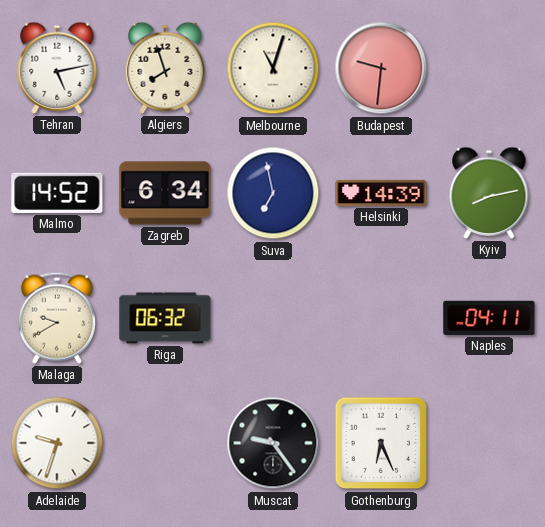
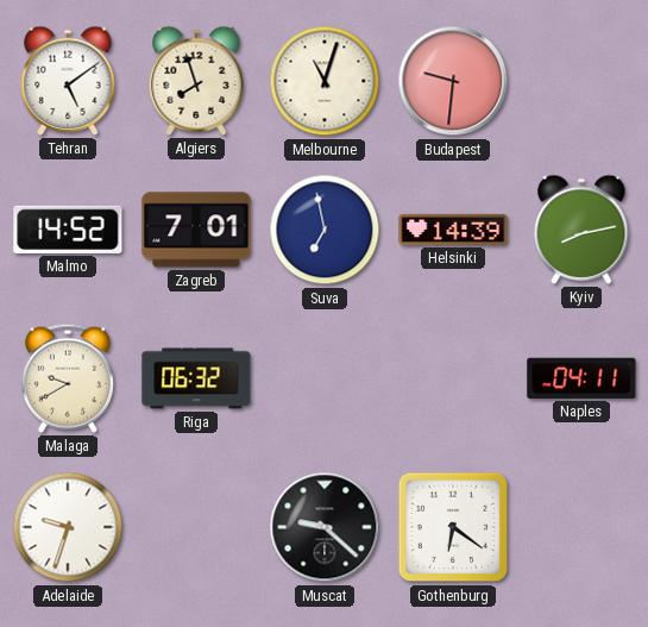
Tehran: 5:13 -> 5:09 (68, 81)
Zagreb: 6:34 -> 7:01 (196, 230)
Muscat: 9:24 -> 9:22 (325, 527)
Gothenburg: 6:26 -> 6:21 (453, 527)
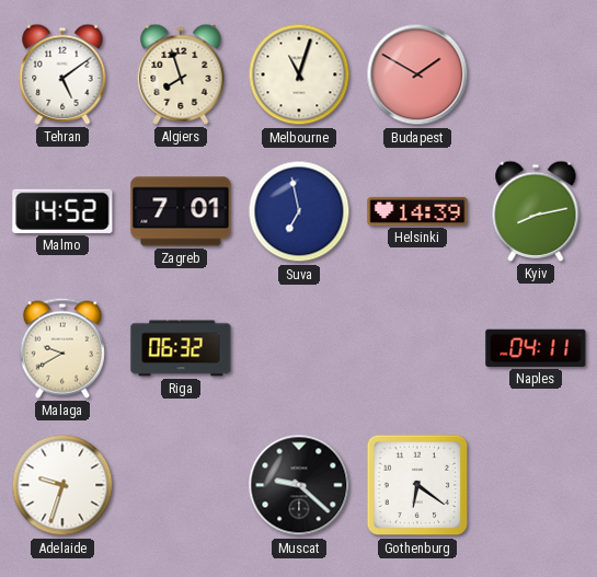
Budapest: 9:31 -> 1:50 (417, 74)
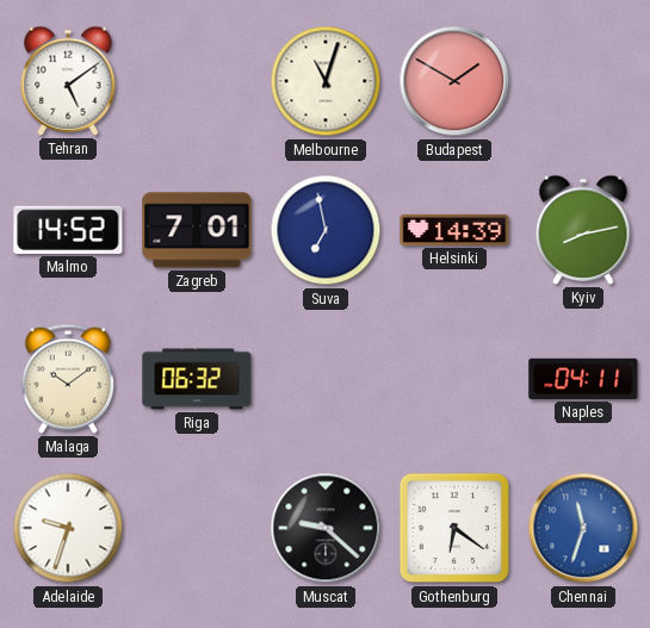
Algiers: 7:57 -> none (181, 74)
Malaga: 9:40 -> 10:09 (68, 379)
Chennai: none -> 11:33 (583, 528)
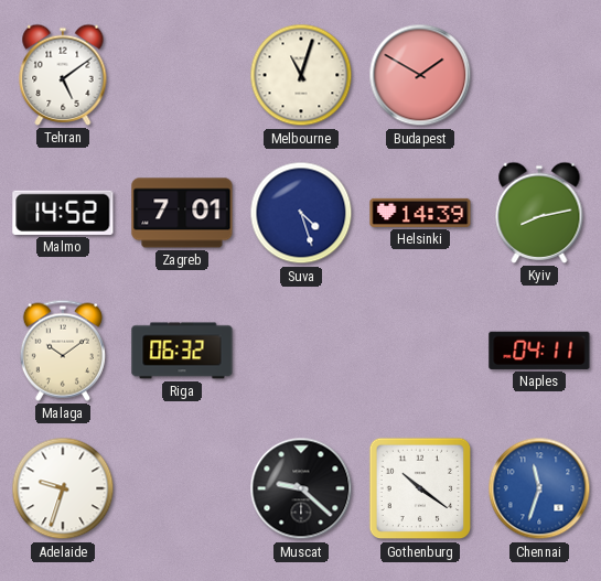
Suva: 6:58 -> 4:27 (301, 213)
Gothenburg: 6:21 -> 10:21 (420, 488)
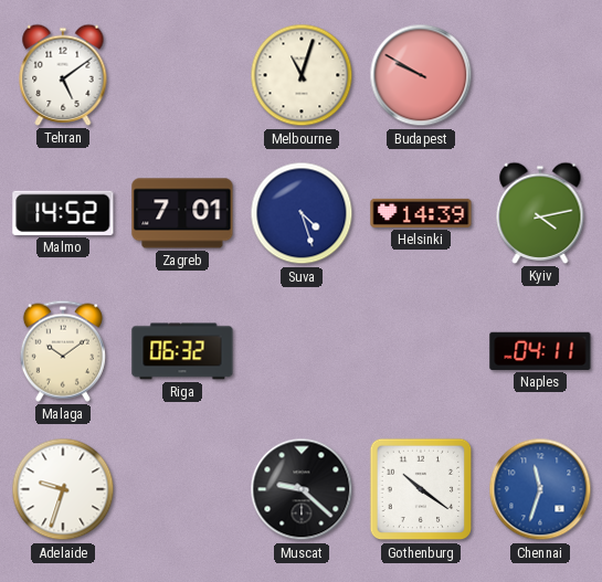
Budapest: 1:50 -> 9:50 (421, 75)
Kyiv: 8:13 -> 4:13 (540, 213)
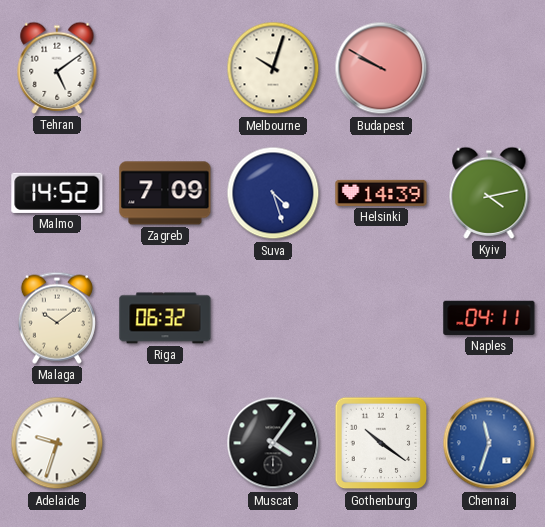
Melbourne: 11:03 -> 10:03 (273, 68)
Zagreb: 7:01 -> 7:09 (165, 193)
Muscat: 9:22 -> 4:06 (273, 443)
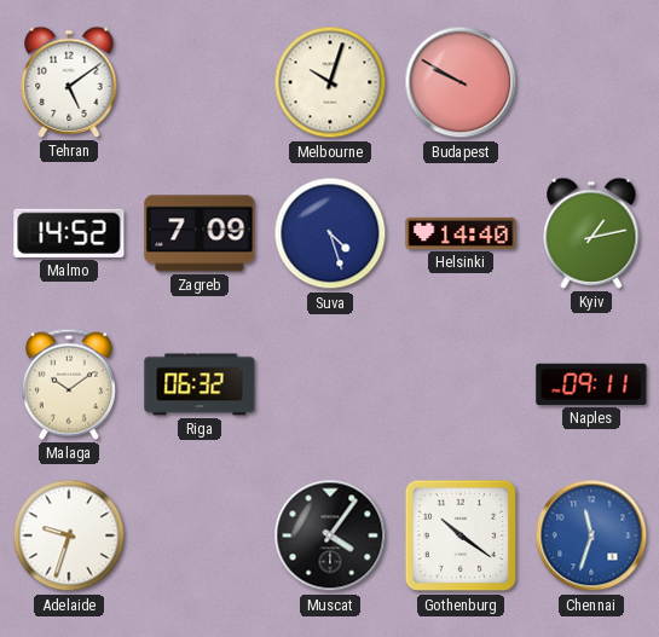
Helsinki: 14:39 -> 14:40 (461, 233)
Kyiv: 4:13 -> 1:13 (591, 233)
Naples: 04:11 -> 09:11 (591, 384)
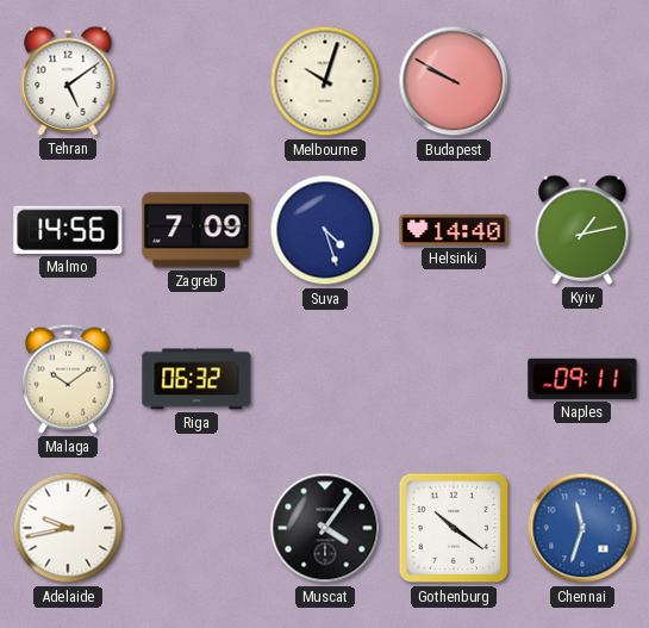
Malmo: 14:52 -> 14:56 (68, 230)
Adelaide: 9:33 -> 9:43 (68, 528)
